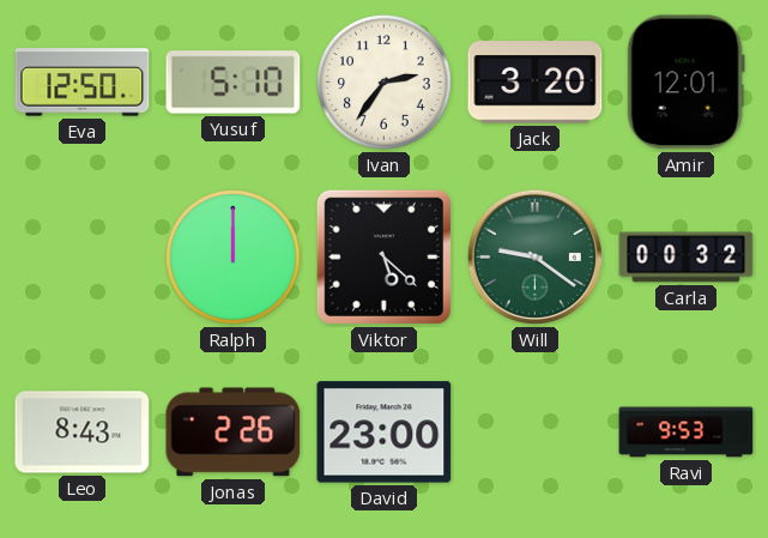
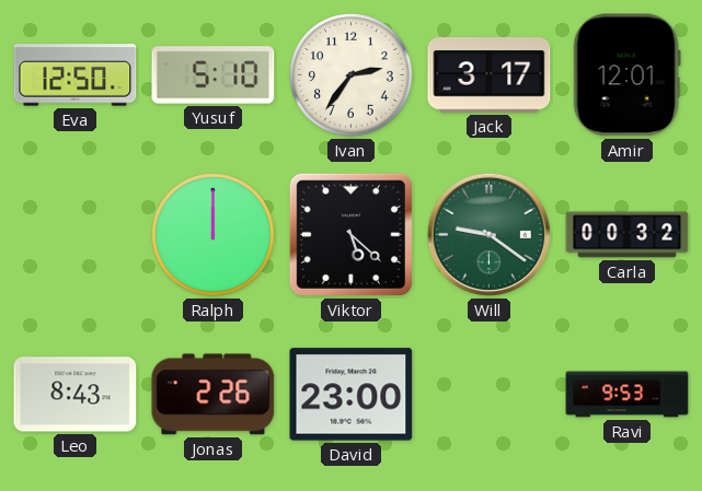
Jack: 3:20 -> 3:17 (490, 75)
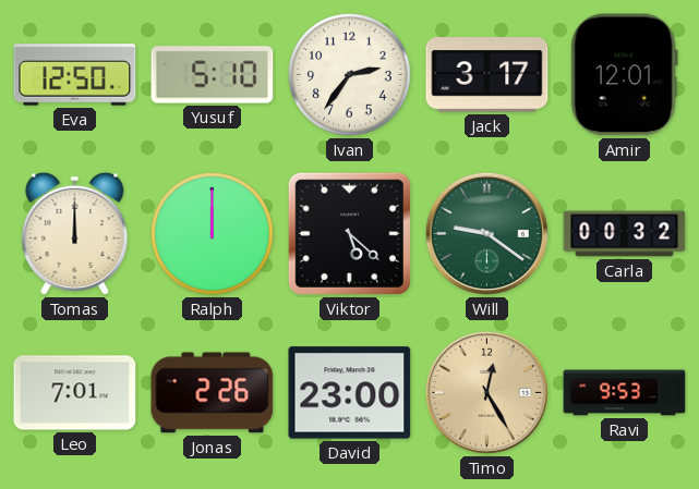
Tomas: none -> 12:00 (75, 234)
Leo: 8:43 -> 7:01 (75, 393)
Timo: none -> 12:25 (486, 392)
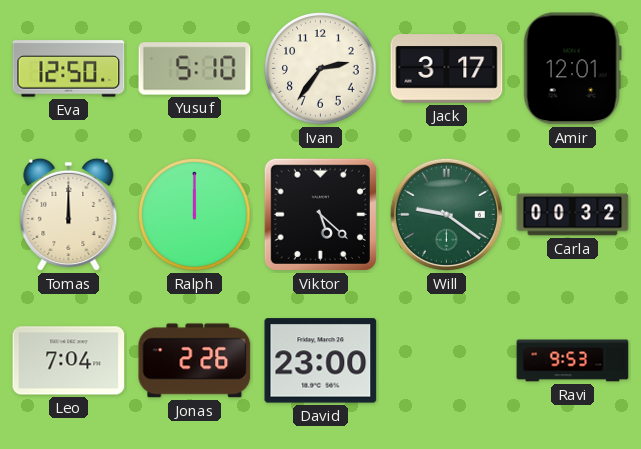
Leo: 7:01 -> 7:04 (69, 361)
Timo: 12:25 -> none (486, 392)
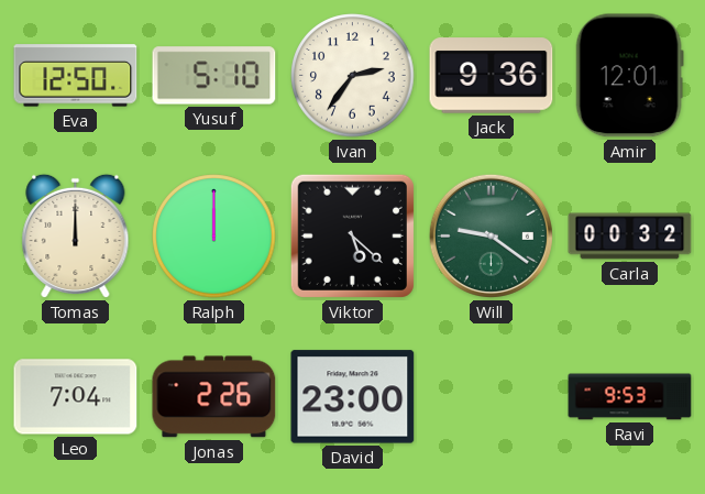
Jack: 3:17 -> 9:36 (492, 76)
